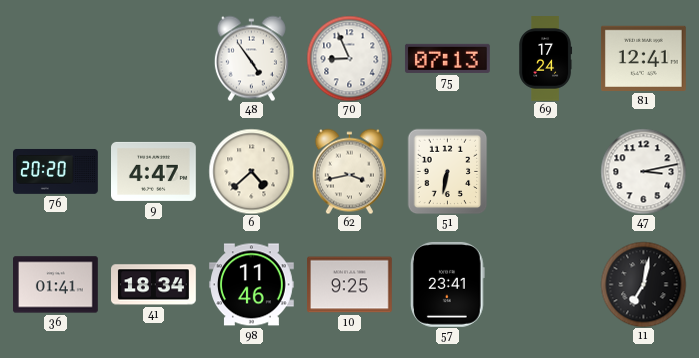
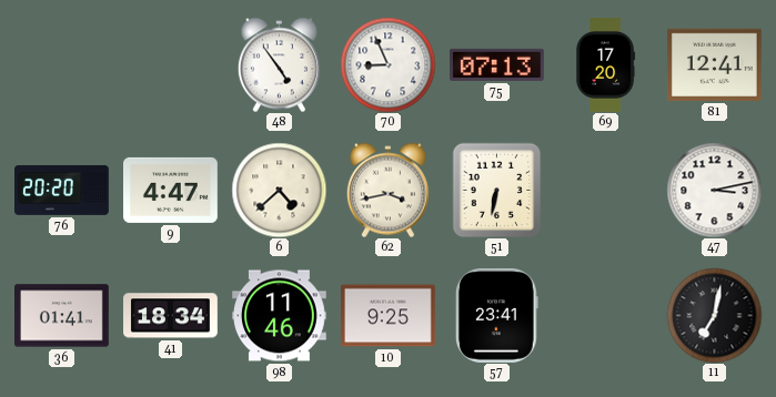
69: 17:24 -> 17:20 (606, 65)
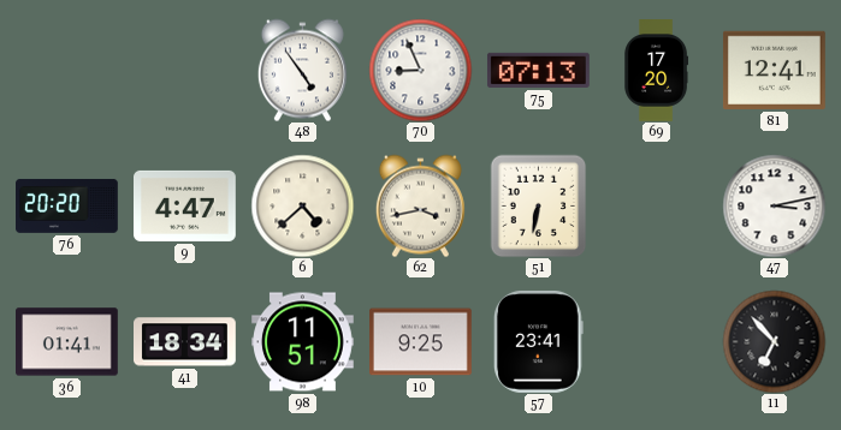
98: 11:46 -> 11:51 (303, 342)
11: 7:02 -> 6:53 (774, 341)
